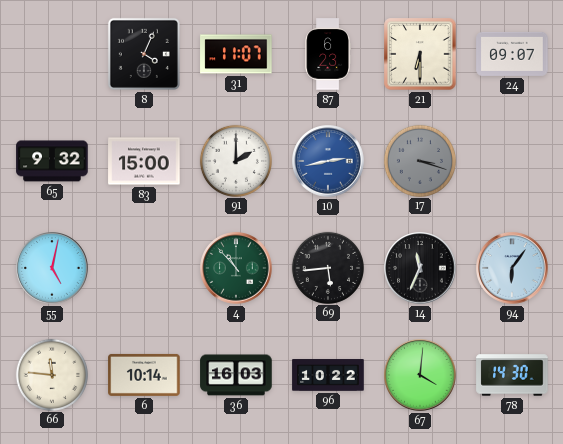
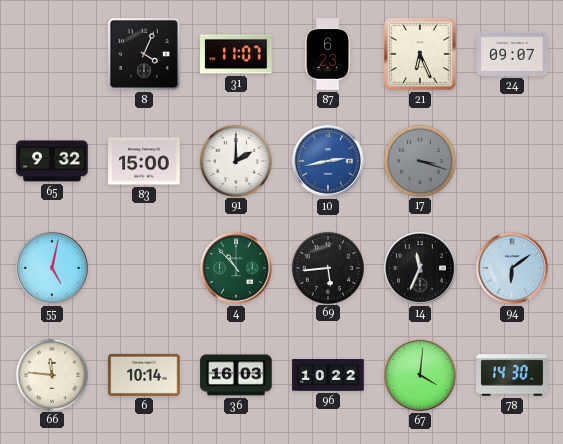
21: 6:30 -> 6:26 (420, 54)
94: 6:06 -> 6:09 (512, 268)
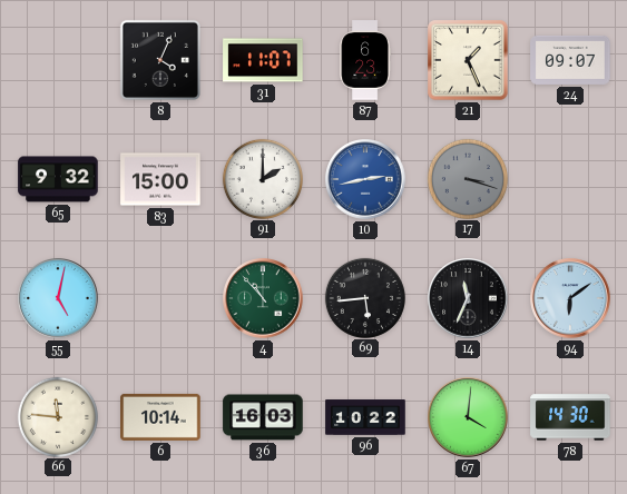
21: 6:26 -> 1:26 (468, 60)
